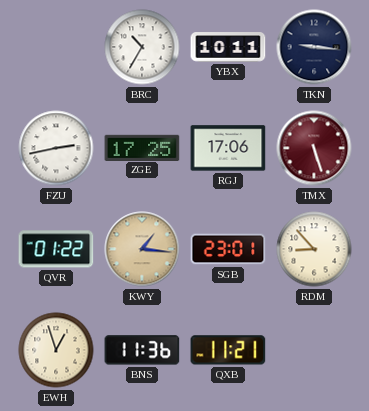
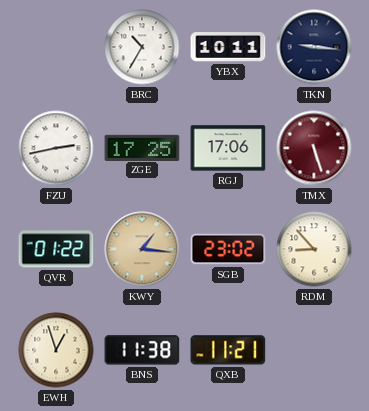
SGB: 23:01 -> 23:02 (228, 249)
BNS: 11:36 -> 11:38 (142, 350)
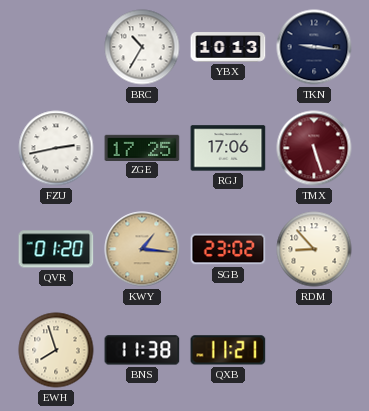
YBX: 10:11 -> 10:13 (228, 47)
QVR: 01:22 -> 01:20 (56, 249)
EWH: 12:57 -> 7:57 (56, 350)
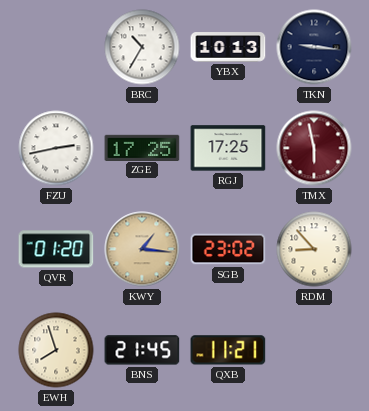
RGJ: 17:06 -> 17:25 (228, 148)
TMX: 5:27 -> 5:58 (314, 148)
BNS: 11:38 -> 21:45 (142, 350)
